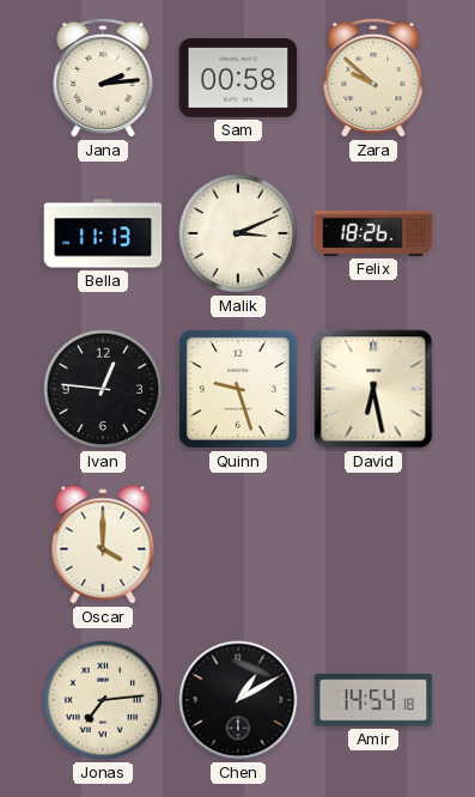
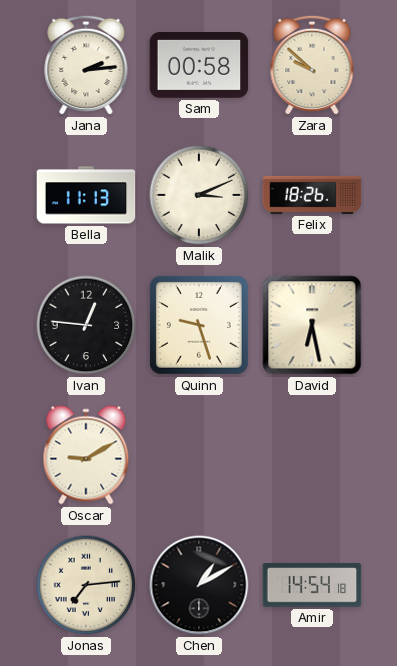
Oscar: 4:00 -> 9:10 (86, 455)
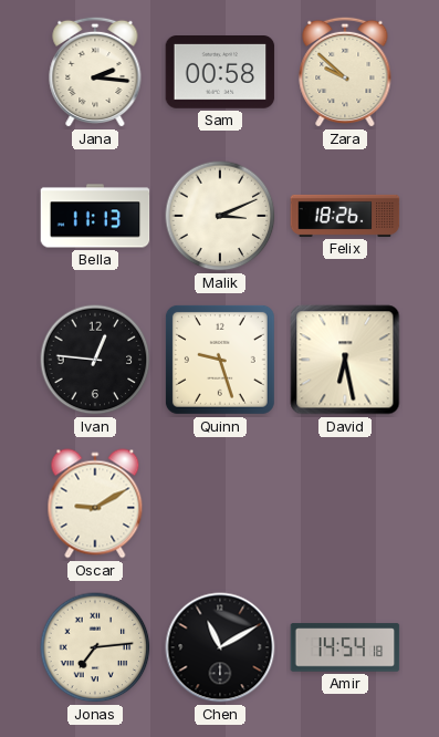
Jana: 2:14 -> 2:16 (95, 72)
Chen: 1:10 -> 11:10 (220, 647)
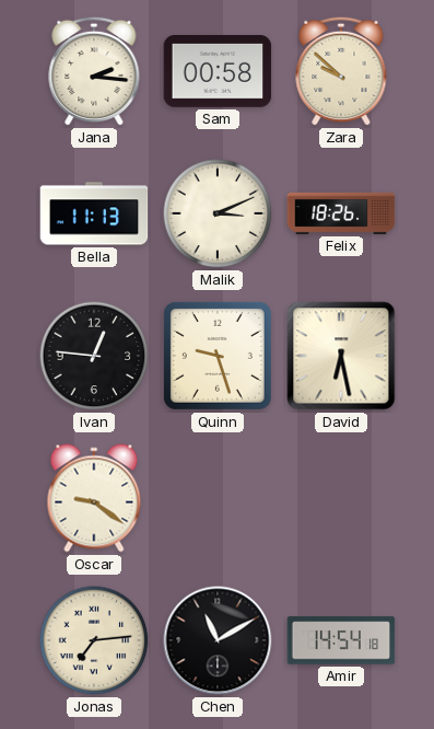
Oscar: 9:10 -> 9:21 (94, 498)
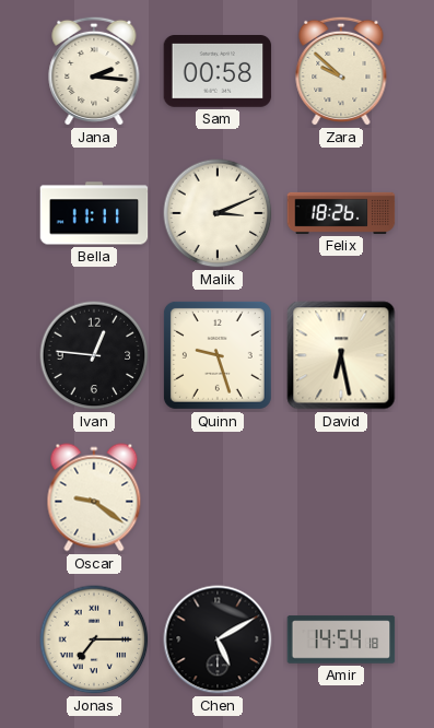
Bella: 11:13 -> 11:11 (94, 213)
Jonas: 7:14 -> 7:15 (94, 639)
Chen: 11:10 -> 5:10 (218, 639)
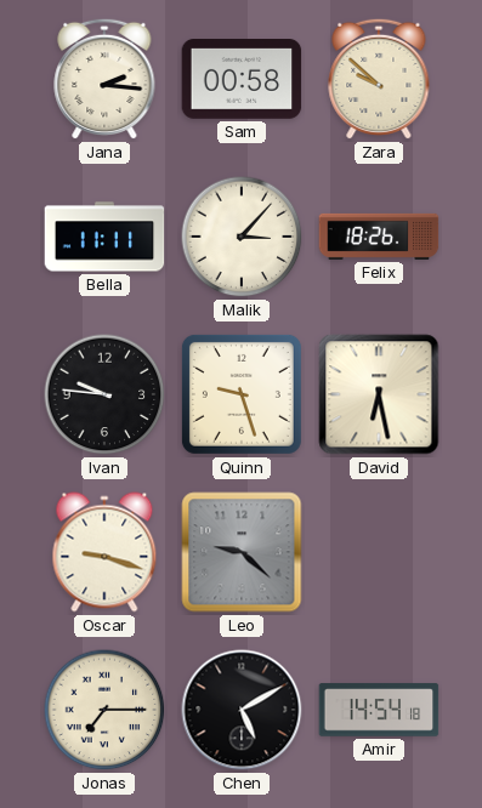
Malik: 3:11 -> 3:07 (242, 237)
Ivan: 12:46 -> 9:46 (104, 394)
Oscar: 9:21 -> 9:18 (104, 552)
Leo: none -> 9:22 (242, 552)
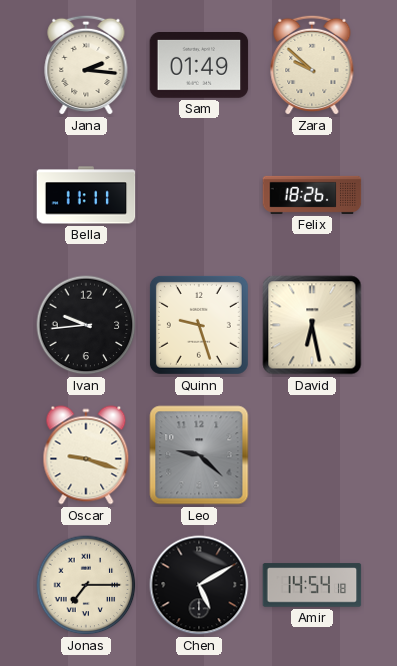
Sam: 00:58 -> 01:49 (199, 66)
Malik: 3:07 -> none (242, 237)
Ivan: 9:46 -> 9:44 (86, 325)
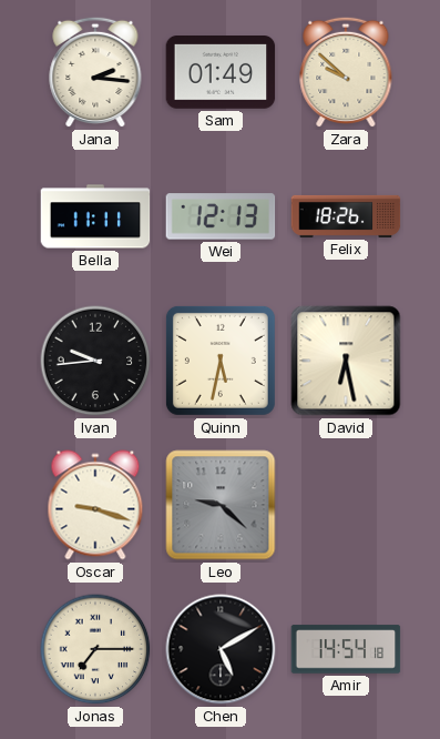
Wei: none -> 12:13 (221, 216)
Quinn: 9:27 -> 5:32 (221, 361)
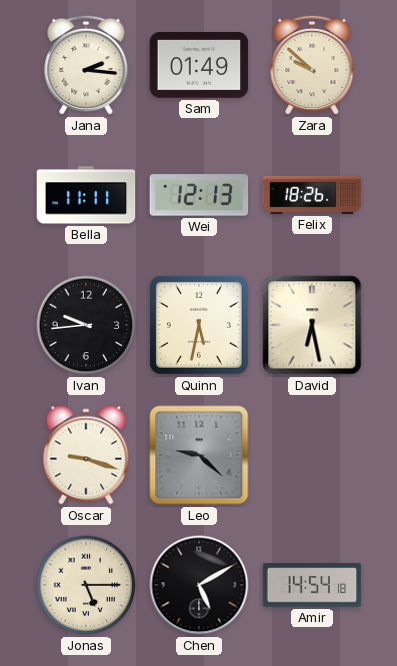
Jonas: 7:15 -> 5:15 (86, 585)
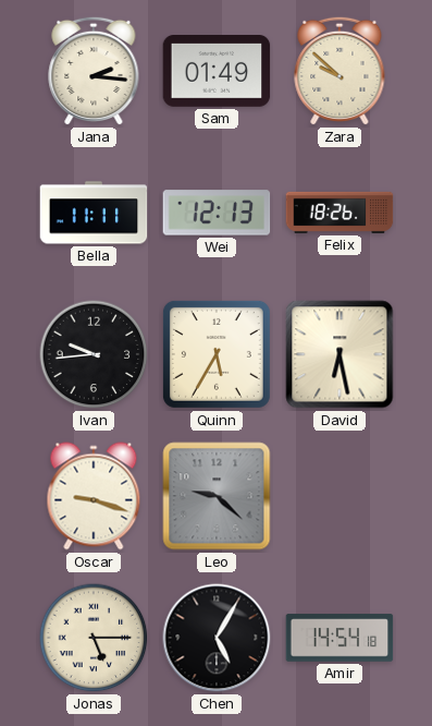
Quinn: 5:32 -> 5:35 (217, 354)
Chen: 5:10 -> 5:05 (217, 638)
